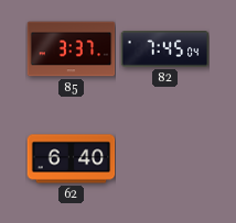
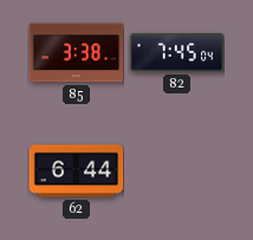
85: 3:37 -> 3:38 (76, 53)
62: 6:40 -> 6:44 (76, 171)
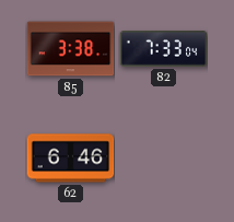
82: 7:45 -> 7:33 (163, 49)
62: 6:44 -> 6:46 (70, 159)
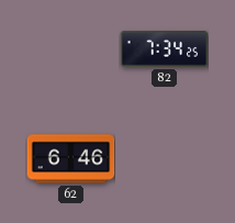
85: 3:38 -> none (70, 49)
82: 7:33 -> 7:34 (164, 49)
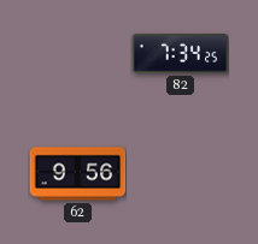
62: 6:46 -> 9:56 (77, 174)
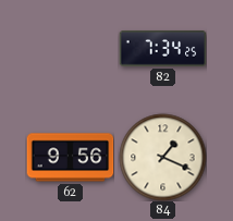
84: none -> 1:19 (162, 157)
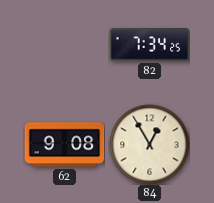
62: 9:56 -> 9:08 (64, 145)
84: 1:19 -> 12:55 (149, 144)
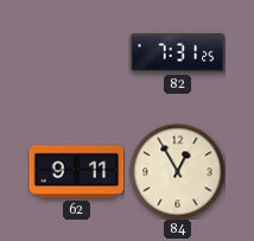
82: 7:34 -> 7:31 (177, 53)
62: 9:08 -> 9:11 (76, 172)
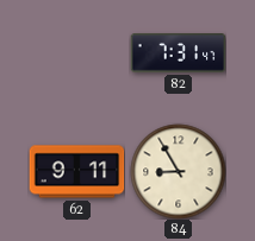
82: 7:31:25 -> 7:31:47 (178, 53)
84: 12:55 -> 8:55 (178, 171)
